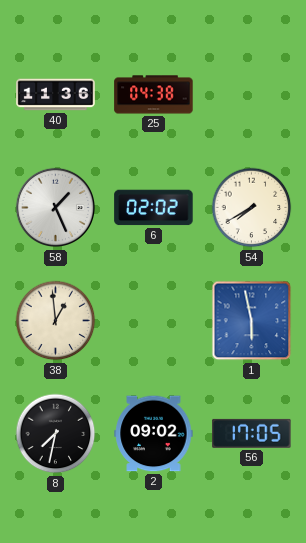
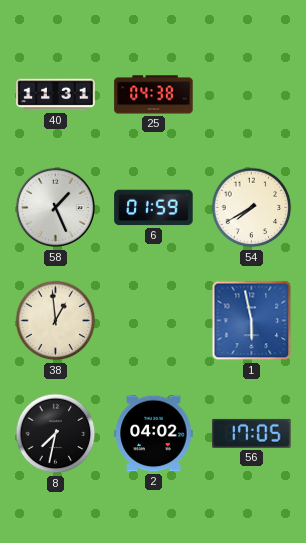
40: 11:36 -> 11:31 (56, 95)
6: 02:02 -> 01:59 (154, 208)
2: 09:02 -> 04:02 (154, 434)
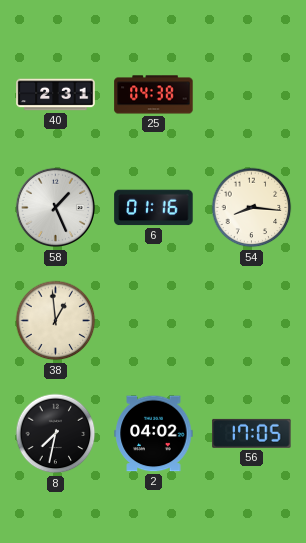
40: 11:31 -> 2:31 (56, 95)
6: 01:59 -> 01:16 (154, 208)
54: 7:40 -> 8:16 (252, 208)
1: 5:58 -> none (252, 321)
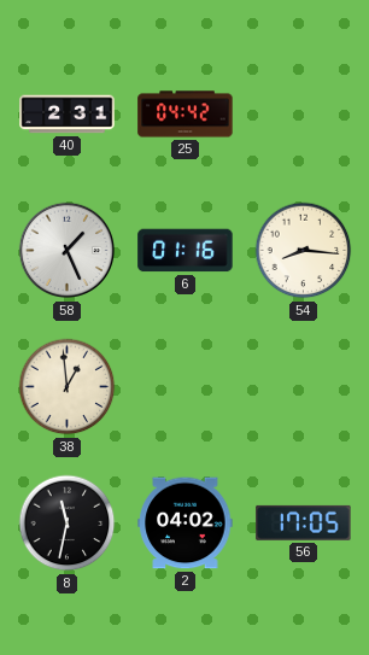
25: 04:38 -> 04:42 (186, 115)
8: 7:32 -> 11:32 (68, 524)
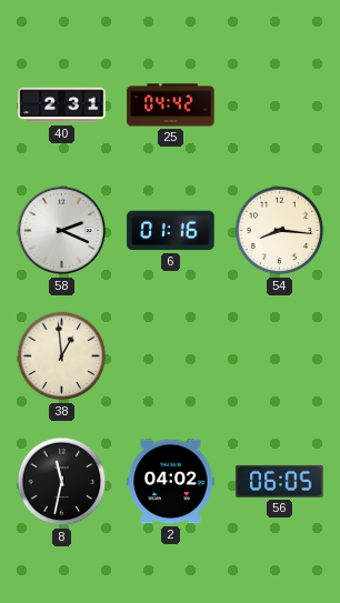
58: 1:26 -> 2:19 (62, 231)
56: 17:05 -> 06:05 (280, 481)
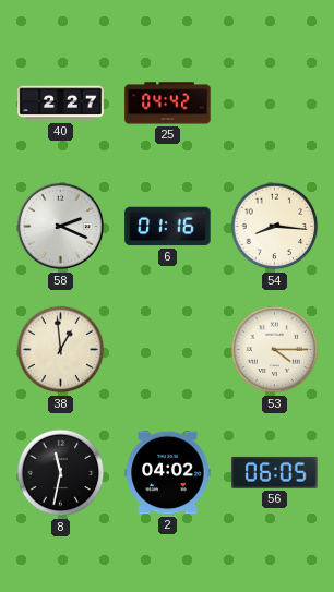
40: 2:31 -> 2:27 (61, 104)
53: none -> 4:15 (275, 350)
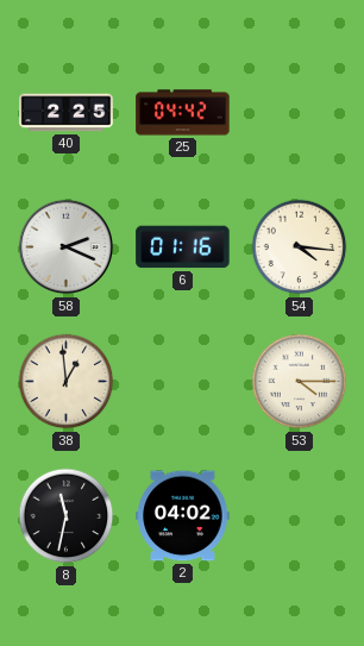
40: 2:27 -> 2:25 (67, 113)
54: 8:16 -> 4:16 (300, 247)
56: 06:05 -> none (275, 472)
